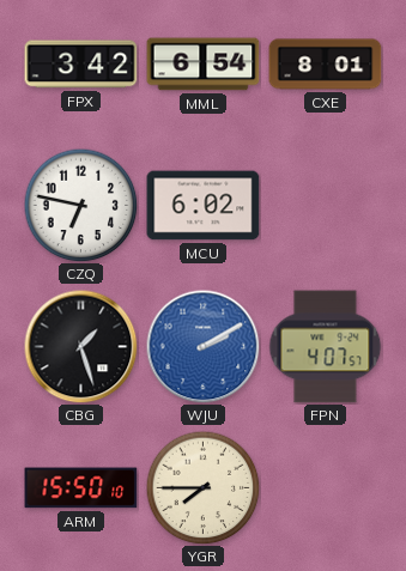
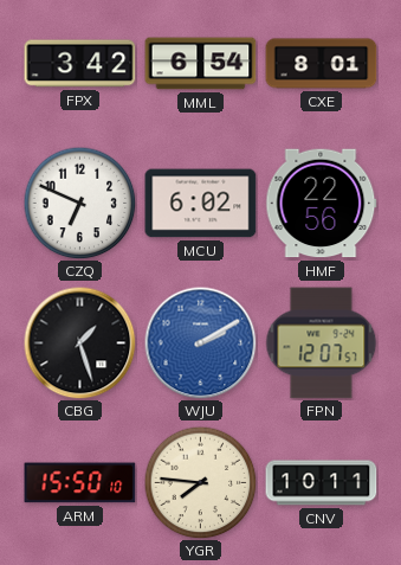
CZQ: 6:47 -> 6:49 (79, 203)
HMF: none -> 22:56 (322, 204)
FPN: 4:07 -> 12:07 (322, 344)
YGR: 7:45 -> 7:46 (200, 482)
CNV: none -> 10:11 (322, 483)
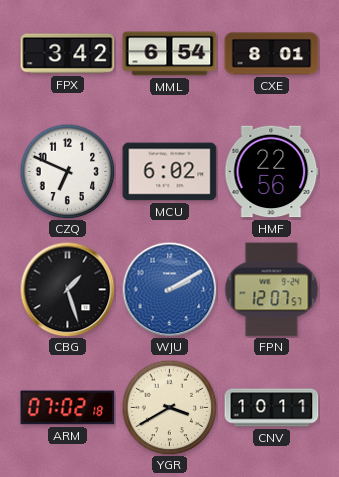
ARM: 15:50 -> 07:02 (68, 408)
YGR: 7:46 -> 3:40 (169, 407)
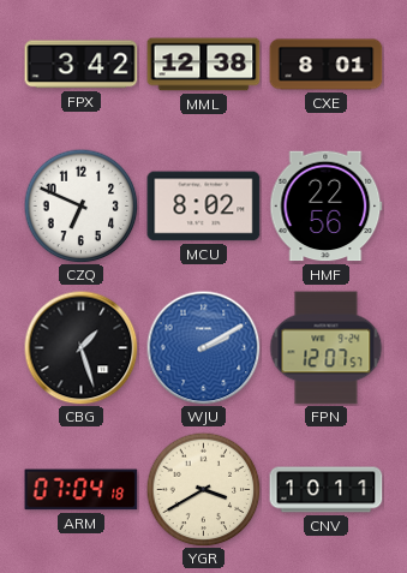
MML: 6:54 -> 12:38 (204, 65)
MCU: 6:02 -> 8:02 (204, 207)
ARM: 07:02 -> 07:04 (82, 490)
